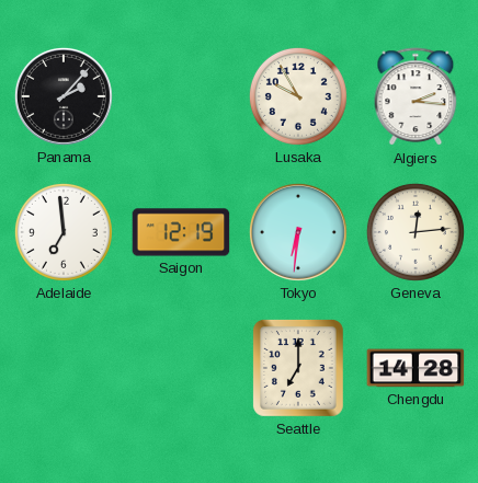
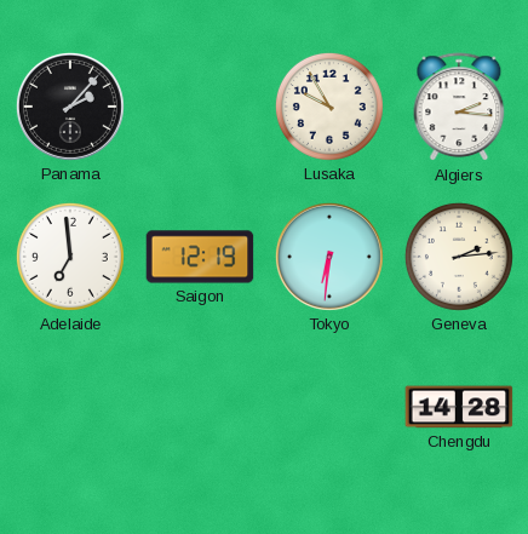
Geneva: 12:14 -> 2:14 (459, 257)
Seattle: 7:00 -> none (298, 369)
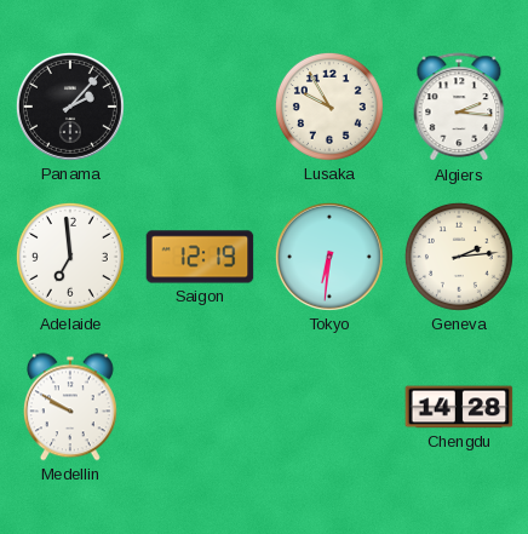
Medellin: none -> 9:50 (70, 407)
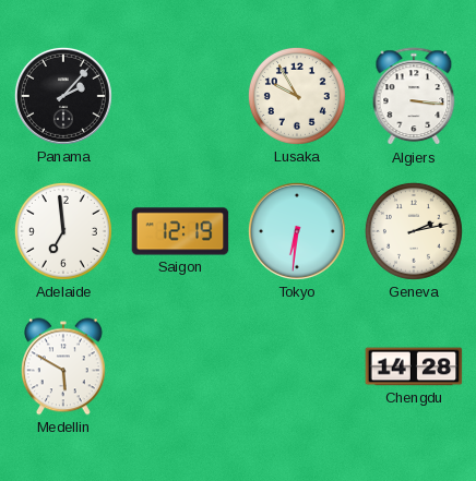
Algiers: 2:16 -> 3:16 (414, 97)
Geneva: 2:14 -> 2:13 (414, 231)
Medellin: 9:50 -> 5:50 (63, 366)
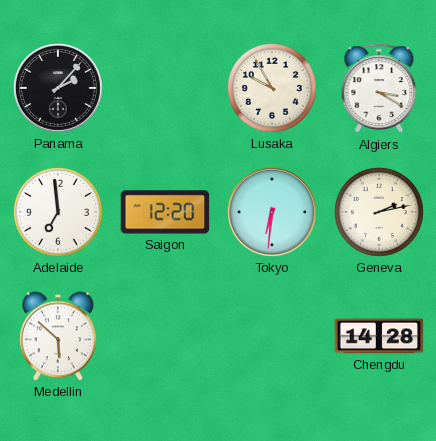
Algiers: 3:16 -> 3:20 (379, 89)
Saigon: 12:19 -> 12:20 (165, 212)
Medellin: 5:50 -> 5:52 (58, 336)
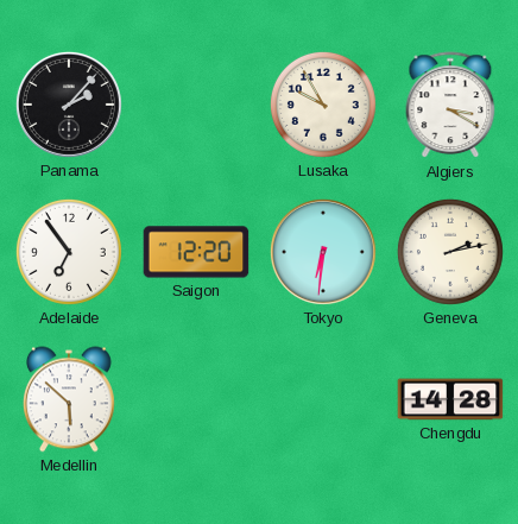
Adelaide: 6:59 -> 6:54 (69, 252)
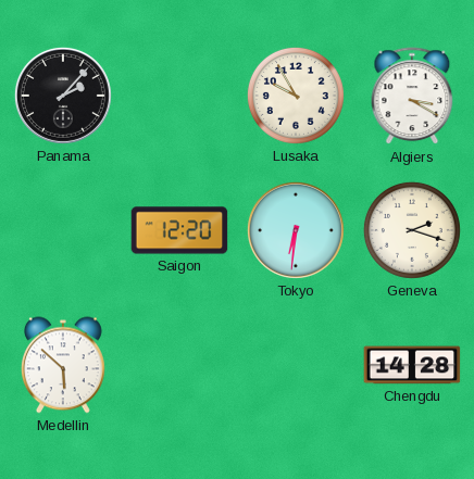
Adelaide: 6:54 -> none (69, 252)
Geneva: 2:13 -> 2:18 (412, 230)
